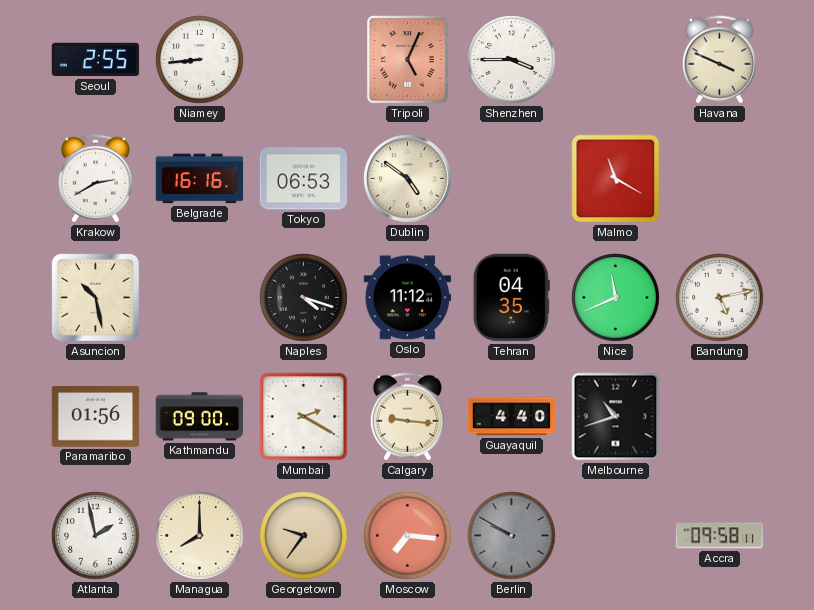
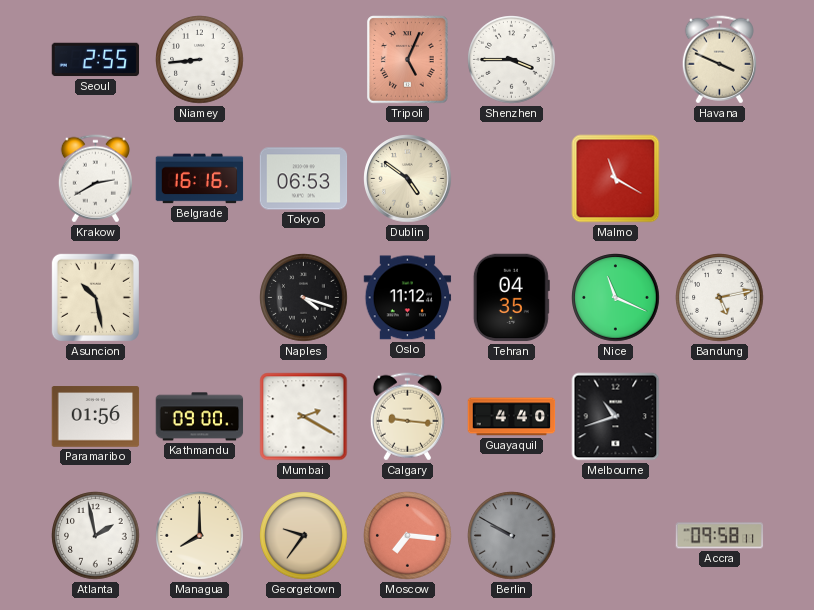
Nice: 11:41 -> 11:19 (616, 298)
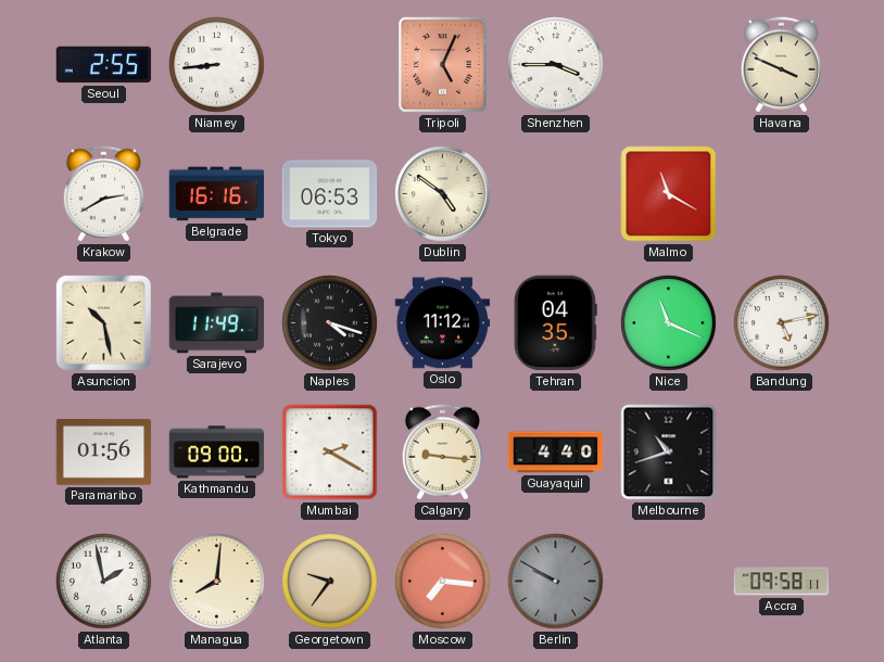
Sarajevo: none -> 11:49 (217, 323)
Managua: 8:00 -> 8:01 (217, 582)
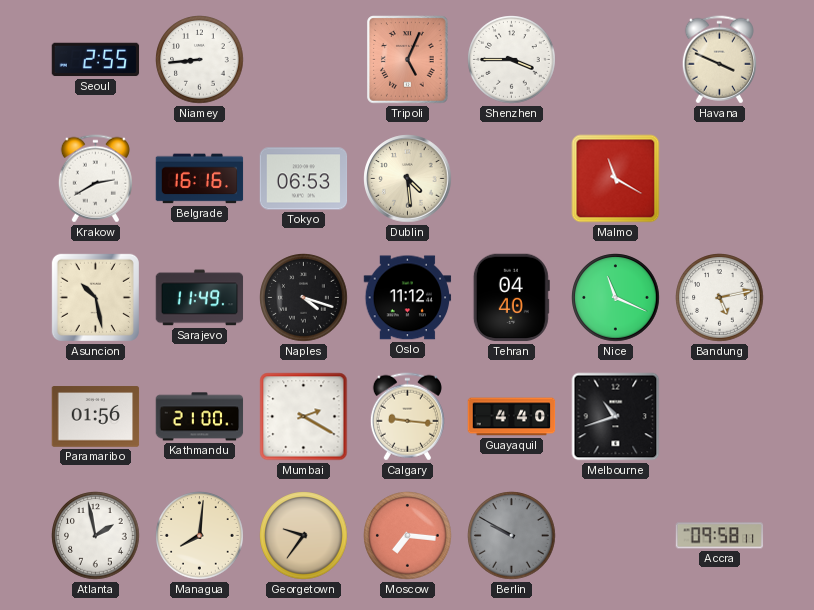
Dublin: 4:51 -> 4:29 (408, 179)
Tehran: 04:35 -> 04:40 (511, 298)
Kathmandu: 09:00 -> 21:00 (200, 417)
